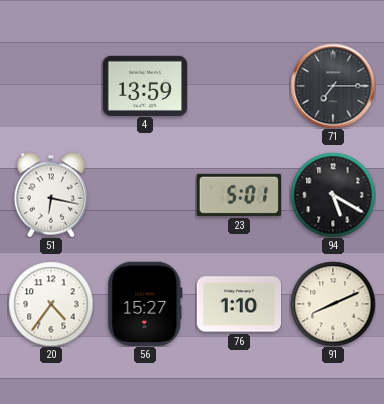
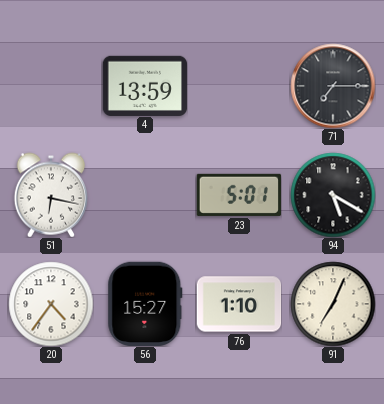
91: 8:11 -> 7:04 (333, 304)
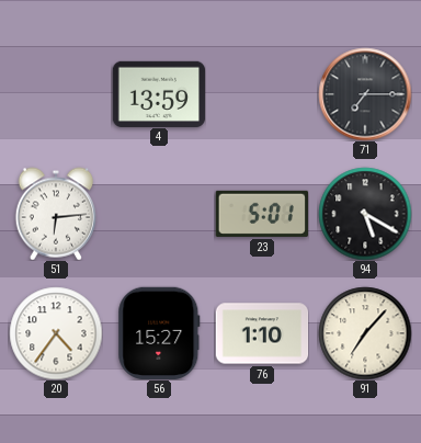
51: 6:17 -> 6:14 (55, 214)
91: 7:04 -> 7:07 (365, 333)
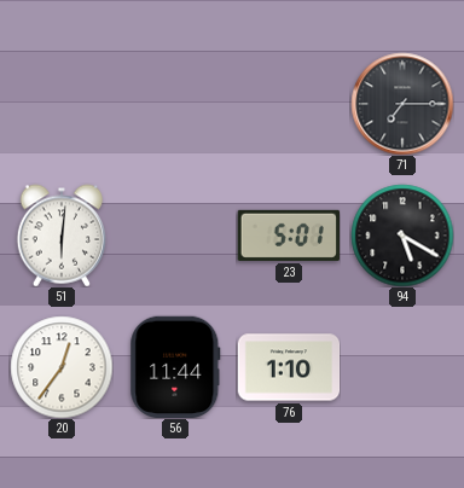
4: 13:59 -> none (159, 93)
51: 6:14 -> 6:01 (60, 236)
20: 4:36 -> 12:36 (62, 367)
56: 15:27 -> 11:44 (175, 366)
91: 7:07 -> none (365, 333)
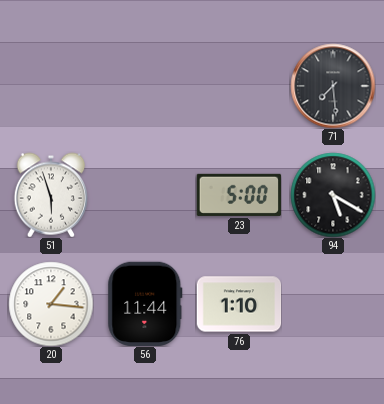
71: 7:15 -> 7:29 (333, 86)
51: 6:01 -> 5:57 (50, 195)
23: 5:01 -> 5:00 (238, 195)
20: 12:36 -> 1:16 (51, 304)
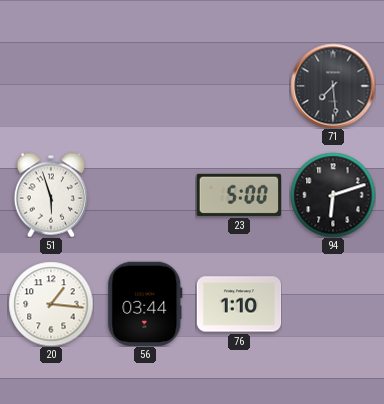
94: 5:20 -> 6:12 (333, 195)
56: 11:44 -> 03:44 (145, 303)
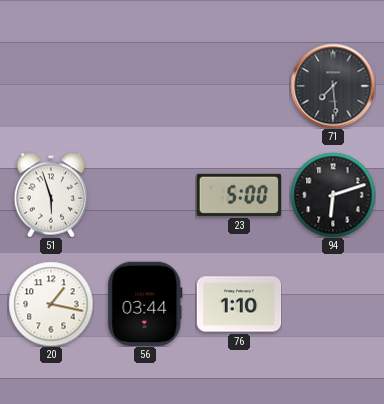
20: 1:16 -> 1:17 (51, 304)
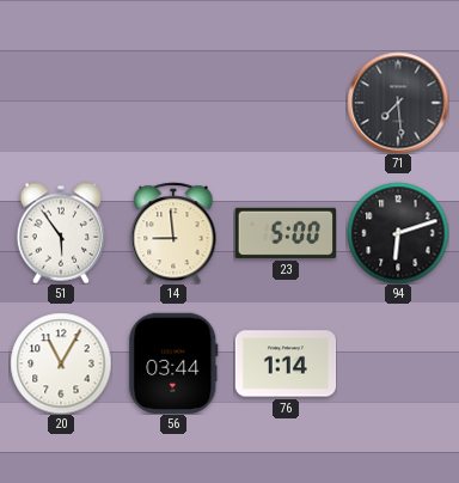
51: 5:57 -> 5:54 (60, 233)
14: none -> 8:59 (173, 233)
20: 1:17 -> 11:05 (61, 363)
76: 1:10 -> 1:14 (286, 363)
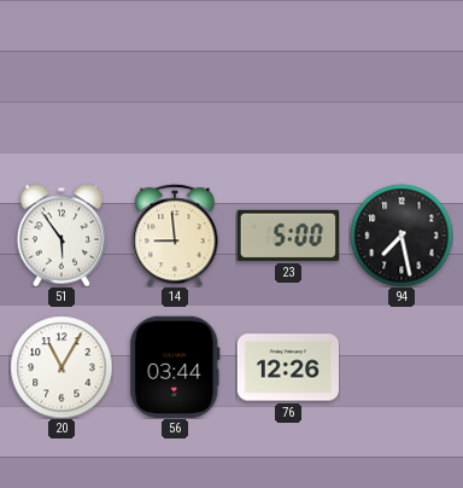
71: 7:29 -> none (398, 103)
94: 6:12 -> 7:28 (402, 236)
76: 1:14 -> 12:26 (288, 367)
